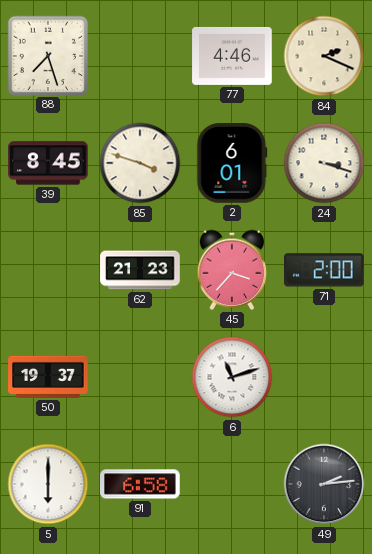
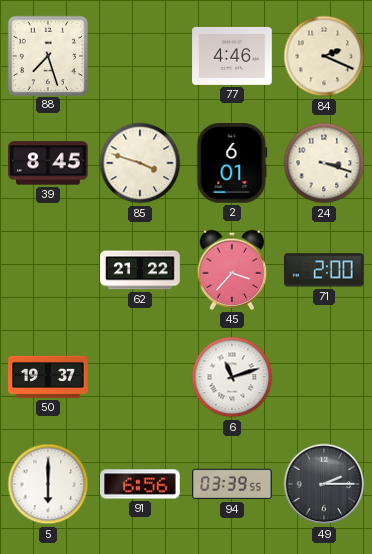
62: 21:23 -> 21:22 (140, 270)
91: 6:58 -> 6:56 (140, 484)
94: none -> 03:39 (232, 484)
49: 2:14 -> 2:15 (324, 484)
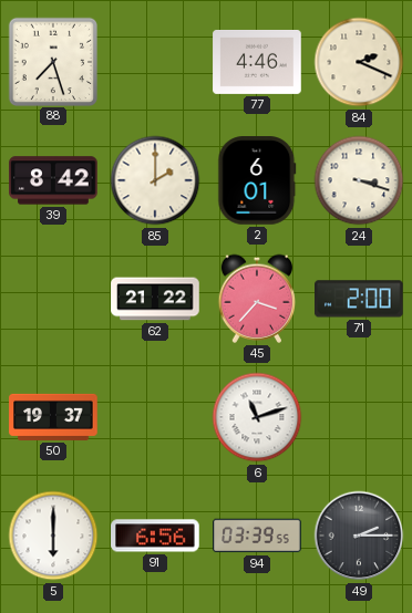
39: 8:45 -> 8:42 (53, 180)
85: 3:48 -> 2:00 (155, 180)
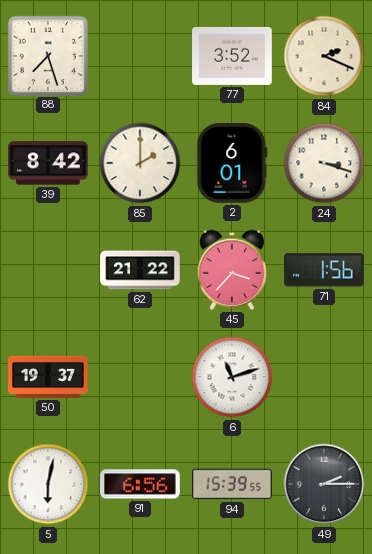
77: 4:46 -> 3:52 (232, 56)
71: 2:00 -> 1:56 (325, 270)
5: 6:00 -> 6:02 (48, 484)
94: 03:39 -> 15:39 (232, 484)
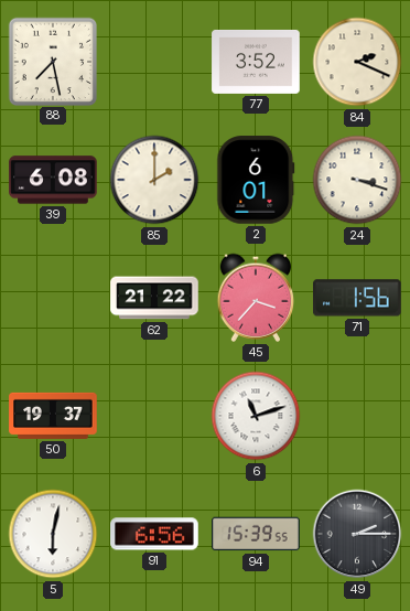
88: 7:27 -> 7:28 (52, 61)
39: 8:42 -> 6:08 (53, 180)
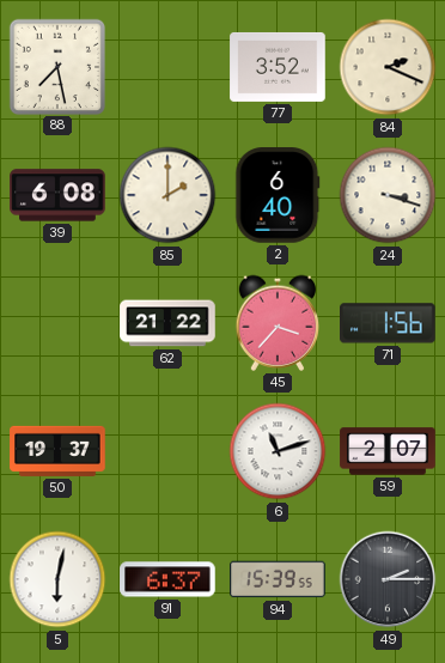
2: 6:01 -> 6:40 (278, 195)
59: none -> 2:07 (388, 451)
91: 6:56 -> 6:37 (167, 579)
